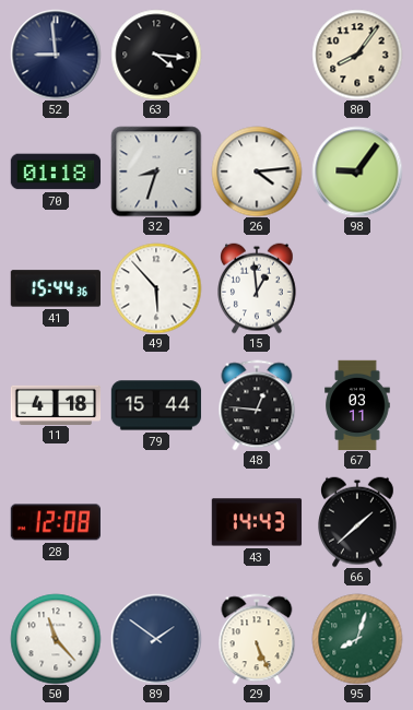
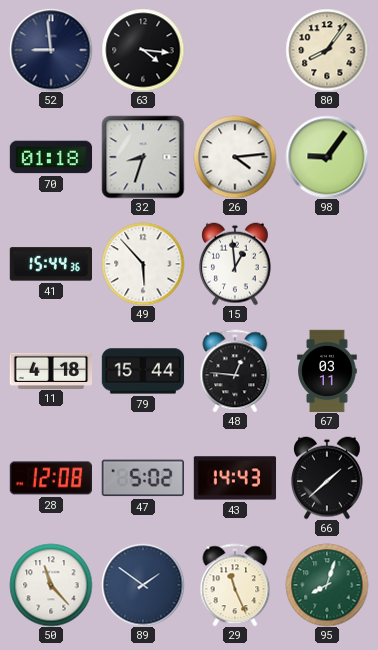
47: none -> 5:02 (143, 478)
29: 5:26 -> 11:26 (235, 585)
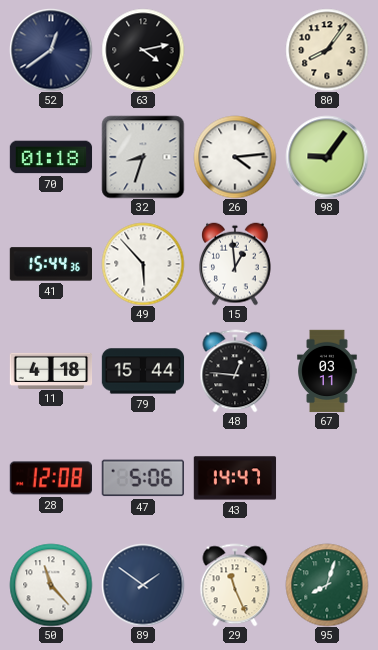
52: 8:59 -> 12:39 (51, 50)
63: 4:16 -> 4:13 (143, 50)
47: 5:02 -> 5:06 (143, 478)
43: 14:43 -> 14:47 (235, 478)
66: 1:38 -> none (328, 478)
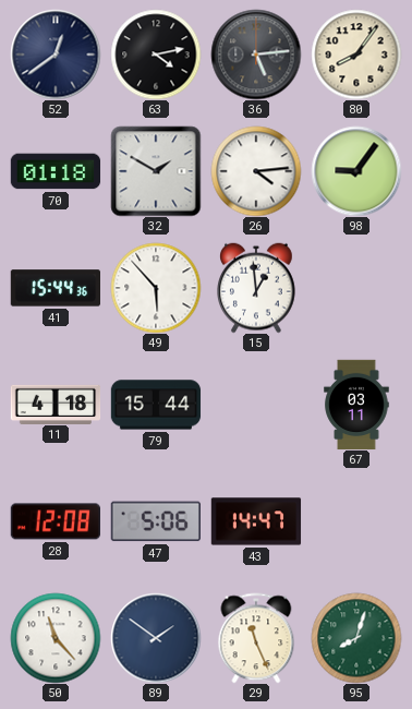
36: none -> 5:14 (256, 55)
32: 8:33 -> 1:50 (156, 171)
48: 12:46 -> none (235, 371)
